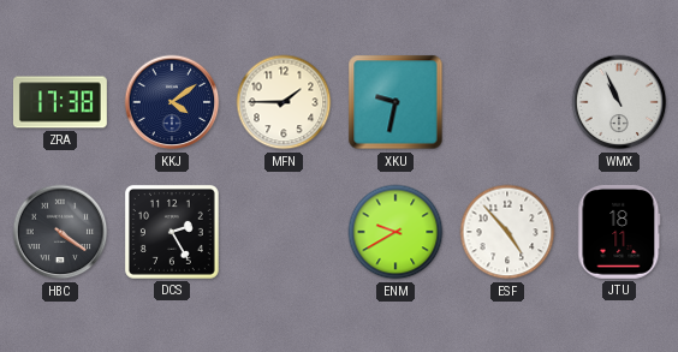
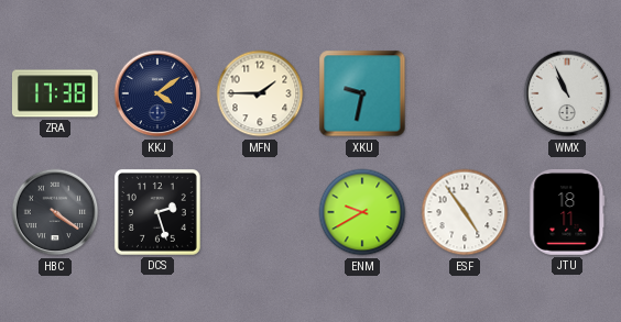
DCS: 2:25 -> 2:27 (157, 212)
ESF: 4:53 -> 4:54 (465, 212)
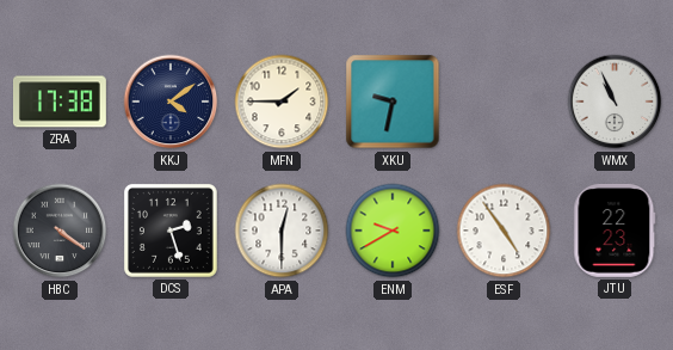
APA: none -> 12:30 (282, 231)
JTU: 18:11 -> 22:23 (615, 231)
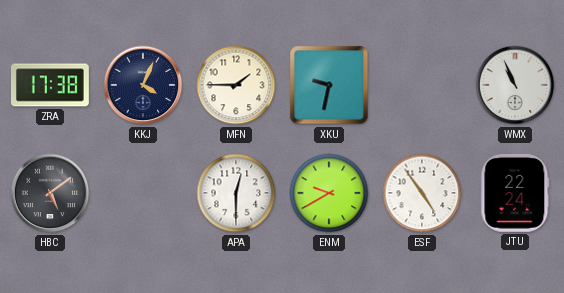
KKJ: 4:09 -> 4:04 (143, 85)
HBC: 4:21 -> 5:09 (50, 193)
DCS: 2:27 -> none (171, 231)
JTU: 22:23 -> 22:24 (515, 193)
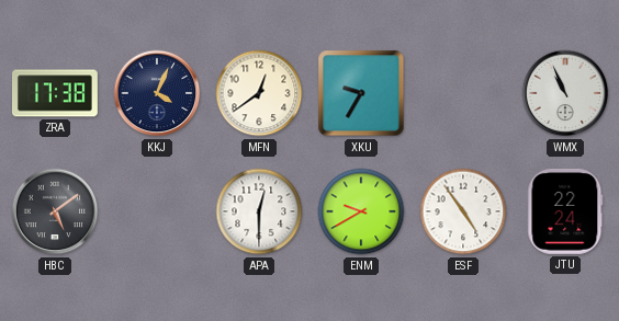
MFN: 1:45 -> 12:39 (259, 93)
XKU: 9:32 -> 9:35 (361, 93)
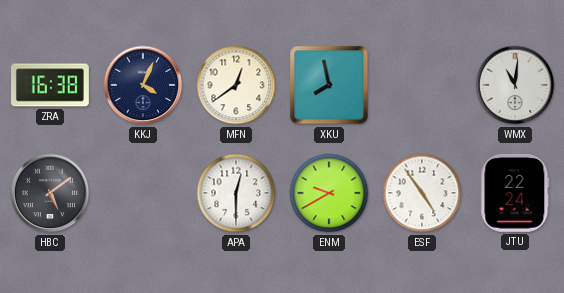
ZRA: 17:38 -> 16:38 (50, 85)
XKU: 9:35 -> 7:58 (329, 85)
WMX: 10:56 -> 11:01 (515, 85)
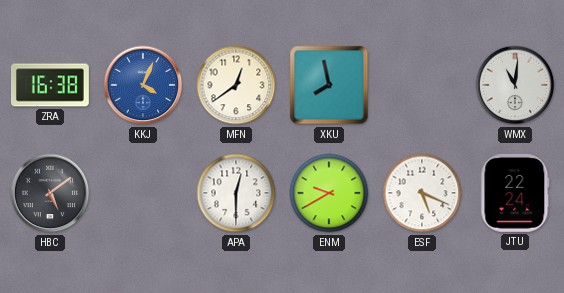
KKJ dial: navy -> blue (143, 85)
ESF: 4:54 -> 5:19 (422, 193)
